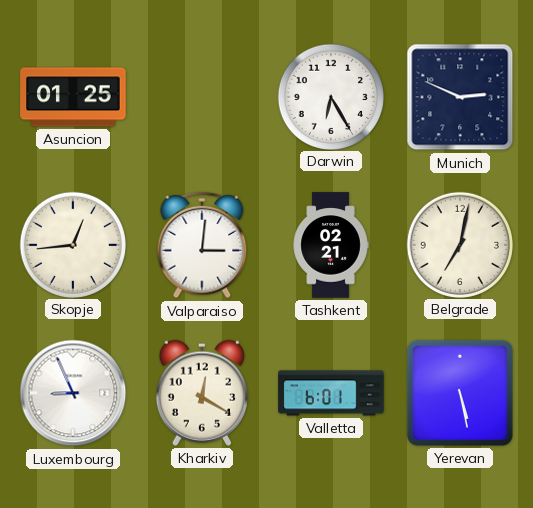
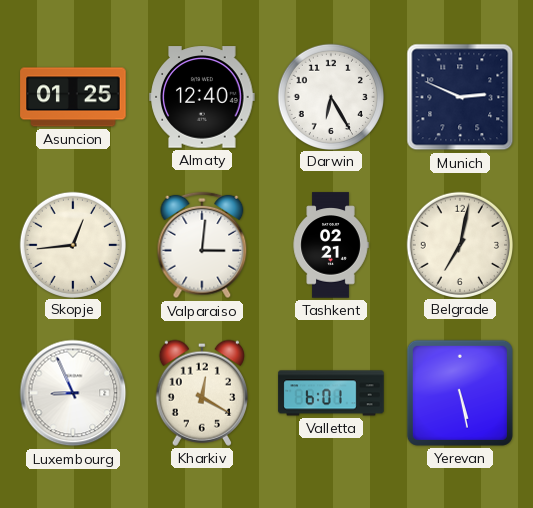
Almaty: none -> 12:40 (202, 97)
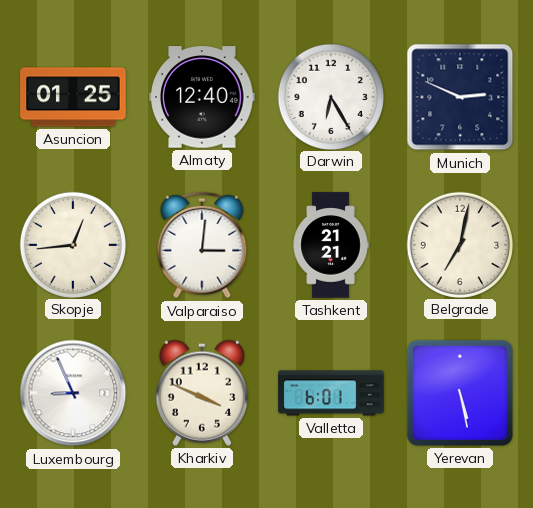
Tashkent: 02:21 -> 21:21 (331, 245)
Kharkiv: 12:20 -> 3:49 (202, 393)
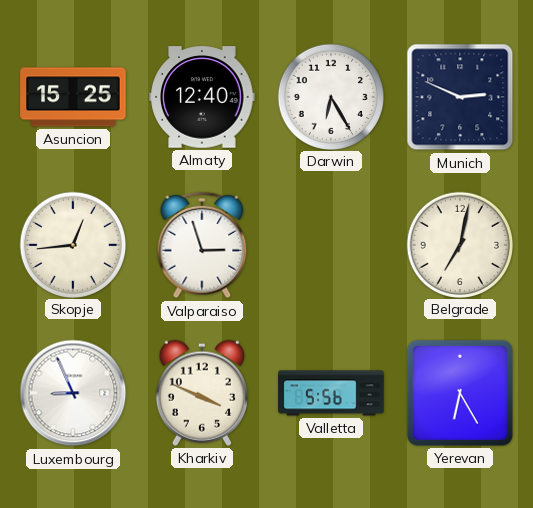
Asuncion: 01:25 -> 15:25 (73, 97)
Valparaiso: 3:01 -> 2:57 (202, 245)
Tashkent: 21:21 -> none (331, 245)
Valletta: 6:01 -> 5:56 (331, 393)
Yerevan: 5:28 -> 6:25 (460, 393)
